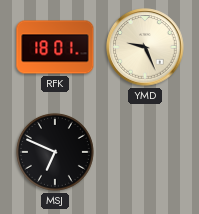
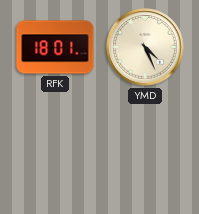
YMD: 9:26 -> 4:26 (145, 47)
MSJ: 6:49 -> none (55, 152)
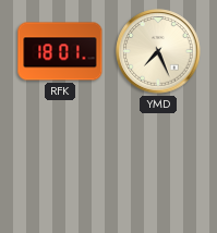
YMD: 4:26 -> 7:26 (158, 51)
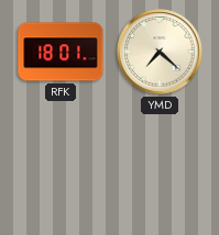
YMD: 7:26 -> 7:22 (160, 52)
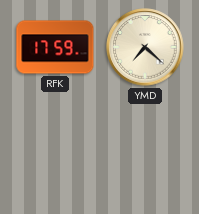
RFK: 18:01 -> 17:59 (55, 47)
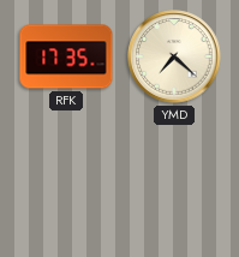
RFK: 17:59 -> 17:35 (66, 56)
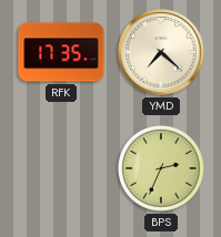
BPS: none -> 2:34 (161, 168)
